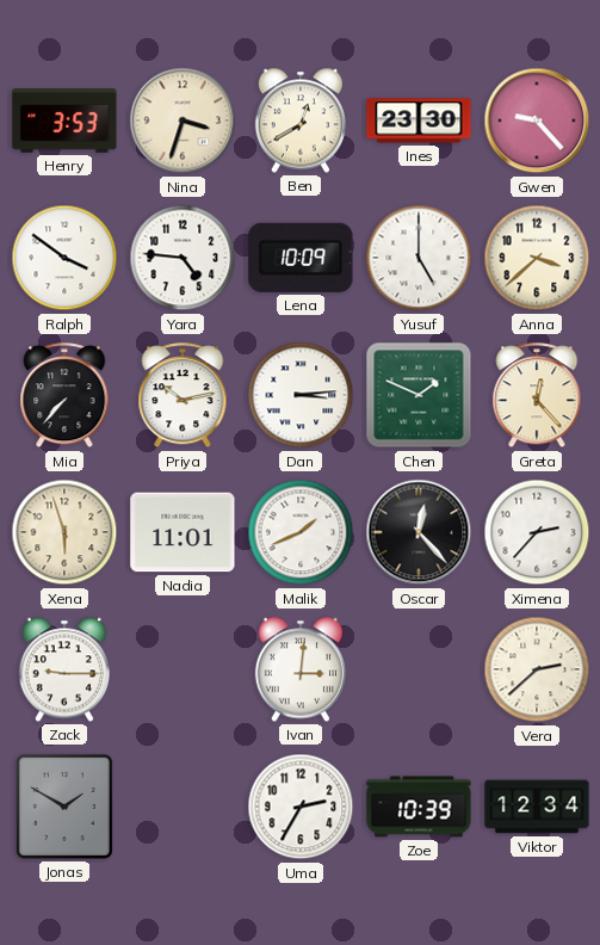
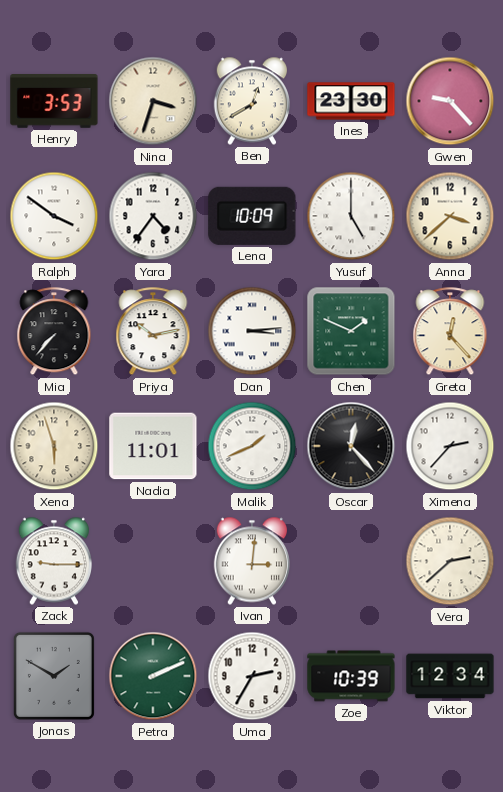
Yara: 4:46 -> 4:36 (153, 216)
Petra: none -> 2:11 (153, 676)
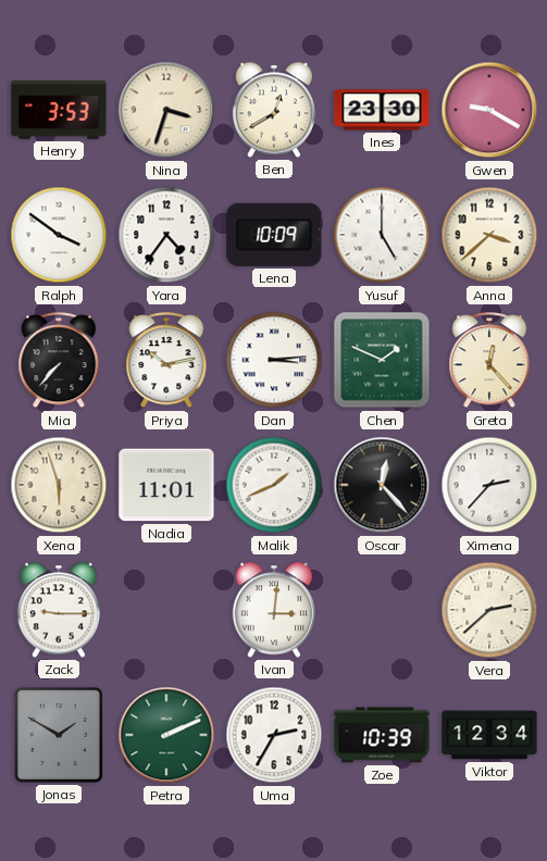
Gwen: 9:23 -> 9:20 (489, 110)
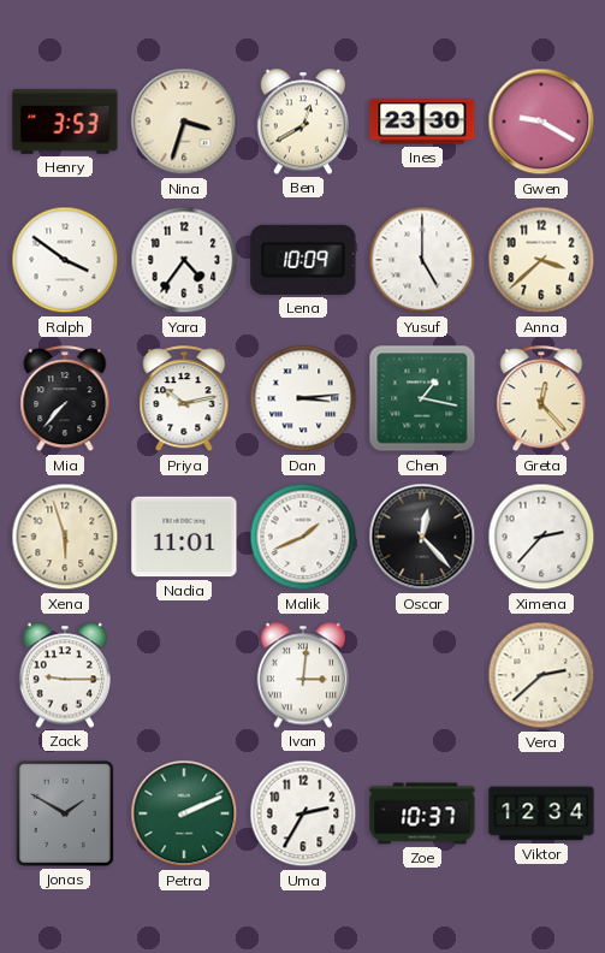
Chen: 1:49 -> 1:17 (422, 398)
Zoe: 10:39 -> 10:37 (422, 813)
